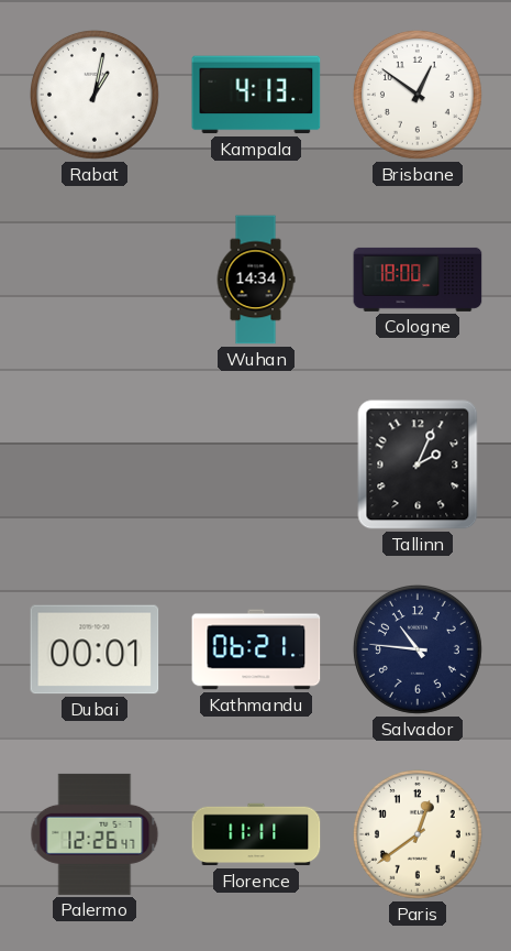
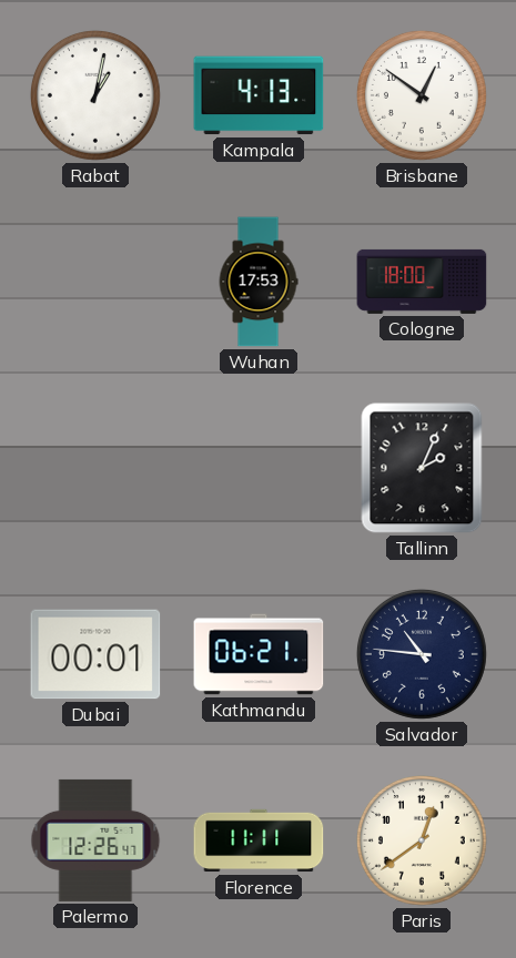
Wuhan: 14:34 -> 17:53 (259, 282)
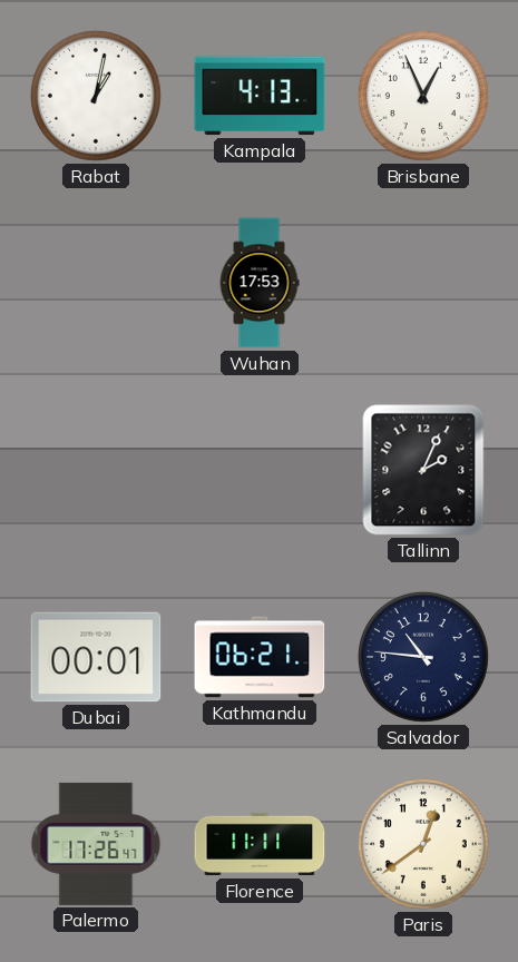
Brisbane: 12:51 -> 12:56 (423, 96)
Cologne: 18:00 -> none (422, 282)
Palermo: 12:26 -> 17:26 (96, 844)
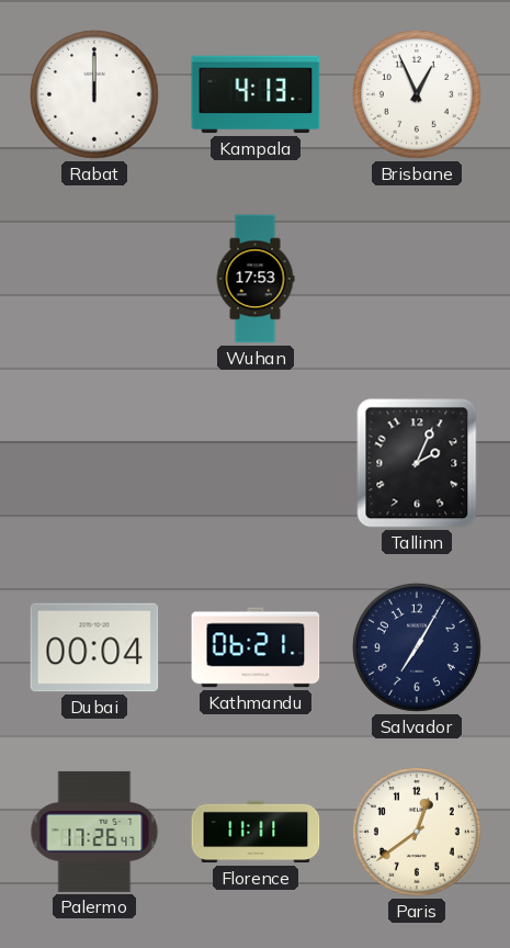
Rabat: 1:02 -> 12:00 (94, 94)
Dubai: 00:01 -> 00:04 (94, 647)
Salvador: 10:46 -> 7:05 (417, 647)
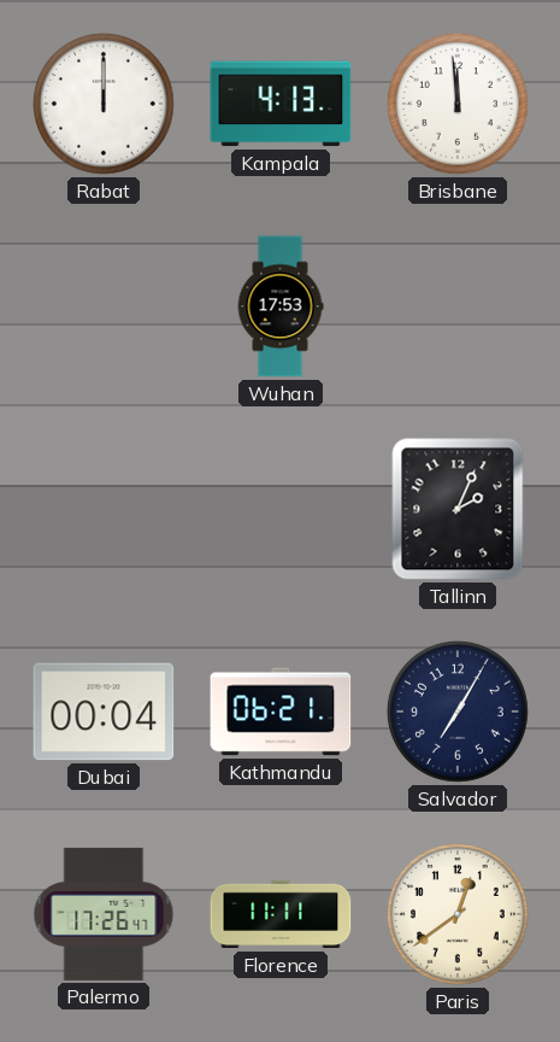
Brisbane: 12:56 -> 11:59 (458, 104)
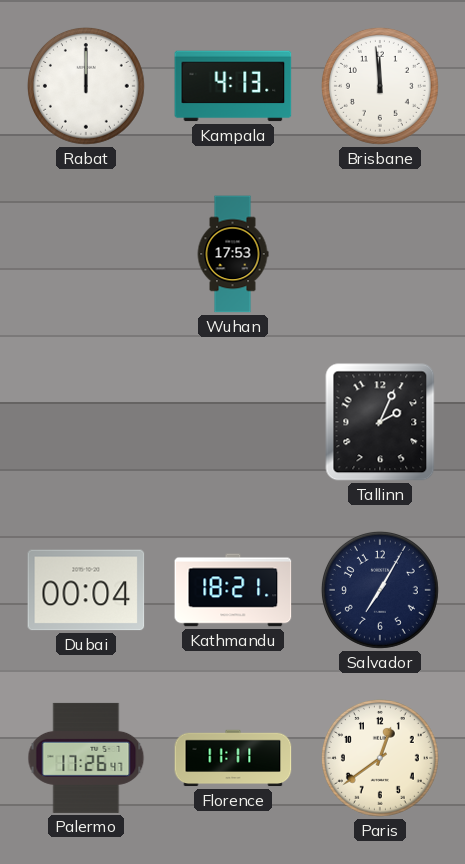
Kathmandu: 06:21 -> 18:21 (233, 590)
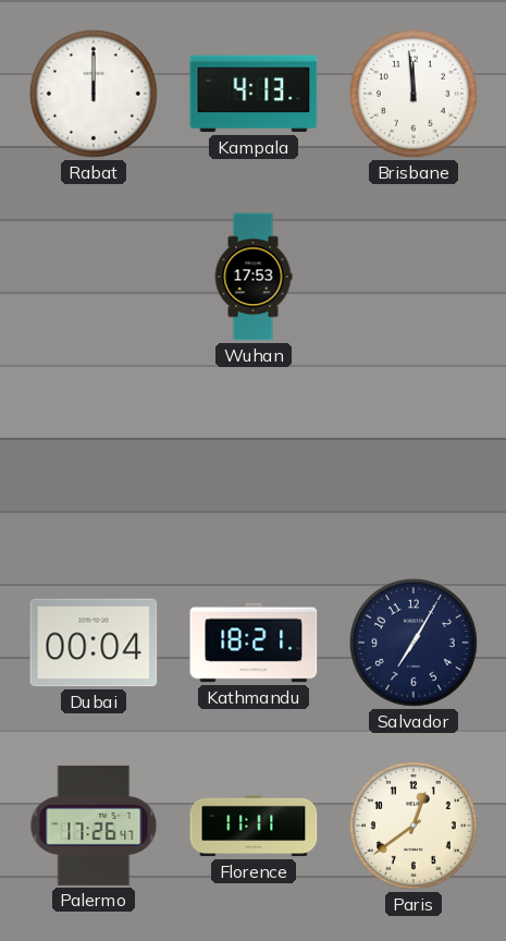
Tallinn: 2:04 -> none (380, 422)
